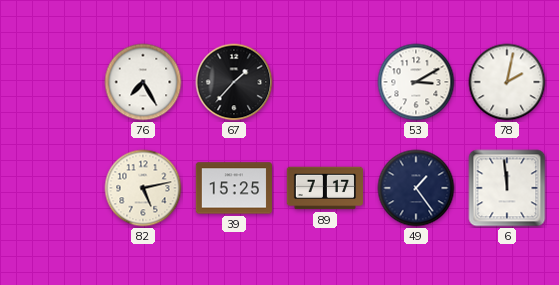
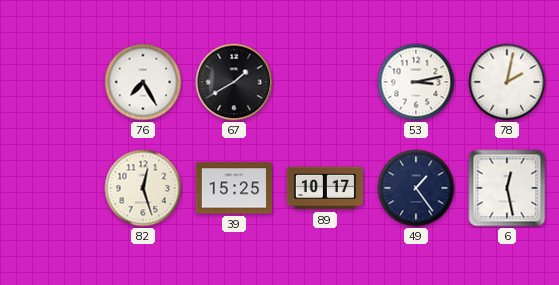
67: 1:37 -> 1:40 (234, 82)
53: 3:10 -> 3:13 (416, 82)
82: 5:13 -> 12:27 (143, 188)
89: 7:17 -> 10:17 (324, 188)
6: 11:59 -> 12:28 (507, 188)
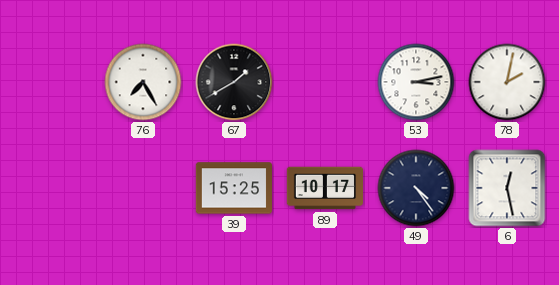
82: 12:27 -> none (143, 188)
49: 1:24 -> 4:24 (416, 188)
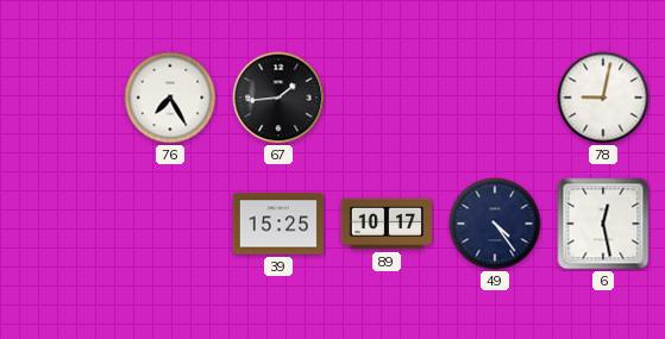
67: 1:40 -> 1:44 (278, 98)
53: 3:13 -> none (416, 82)
78: 2:02 -> 9:02 (603, 98)
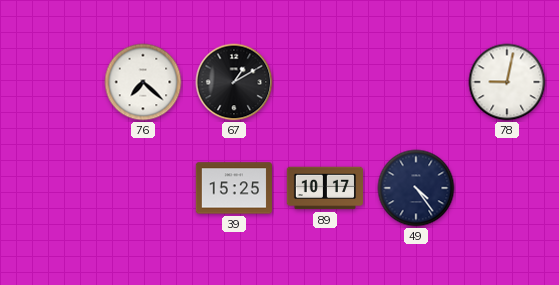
76: 7:25 -> 7:22 (143, 82)
67: 1:44 -> 1:10 (234, 82)
6: 12:28 -> none (603, 224)
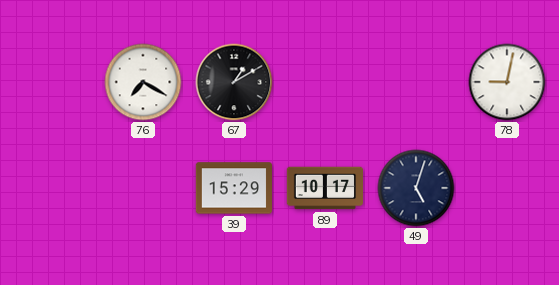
76: 7:22 -> 7:20 (143, 82)
39: 15:25 -> 15:29 (233, 188)
49: 4:24 -> 5:03 (416, 188)
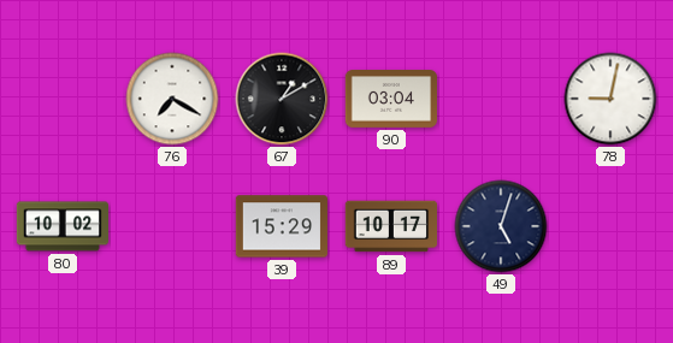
90: none -> 03:04 (390, 100)
80: none -> 10:02 (63, 226)
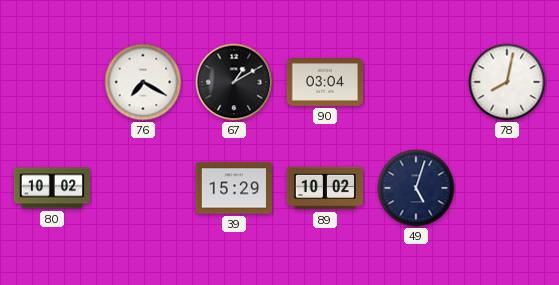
78: 9:02 -> 8:02 (507, 82)
89: 10:17 -> 10:02 (324, 188)
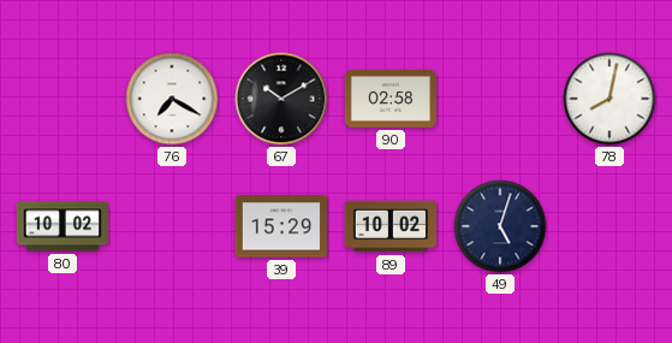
67: 1:10 -> 10:10 (281, 99)
90: 03:04 -> 02:58 (389, 100)
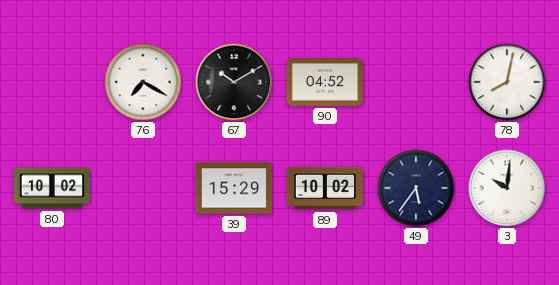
90: 02:58 -> 04:52 (324, 83)
49: 5:03 -> 5:36 (416, 188)
3: none -> 10:01 (507, 188)
